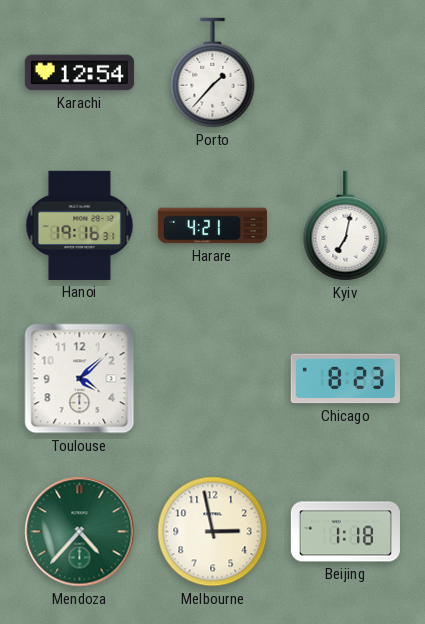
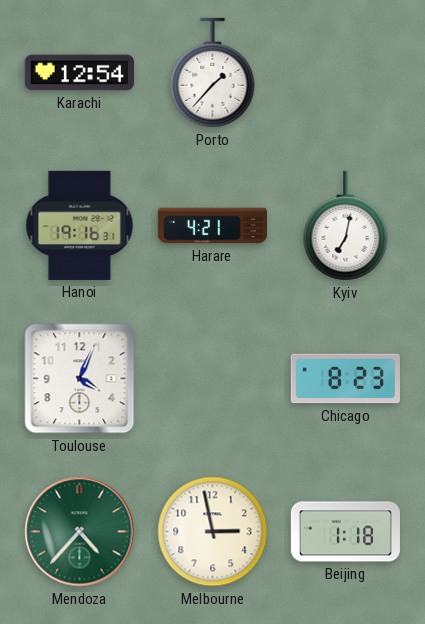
Toulouse: 4:08 -> 4:04 (80, 379)
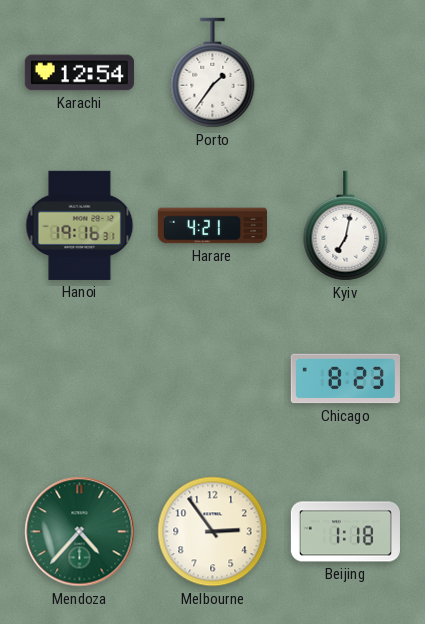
Porto: 1:37 -> 1:36 (213, 73)
Toulouse: 4:04 -> none (80, 379)
Melbourne: 2:58 -> 2:54 (213, 532)
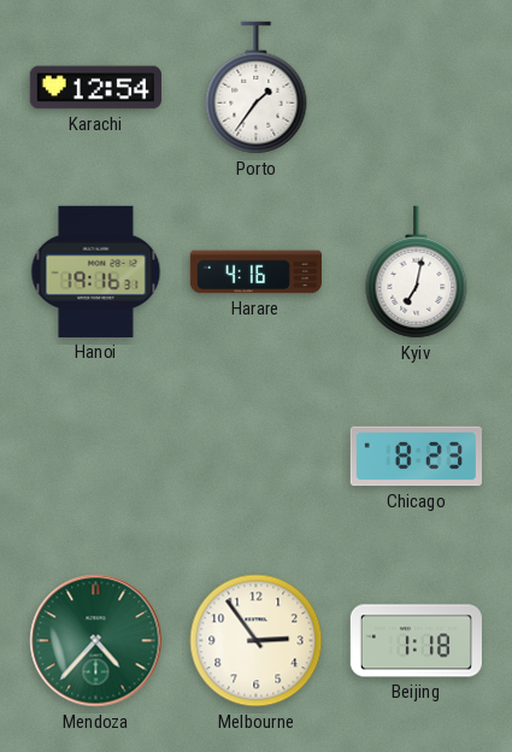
Harare: 4:21 -> 4:16 (255, 272)
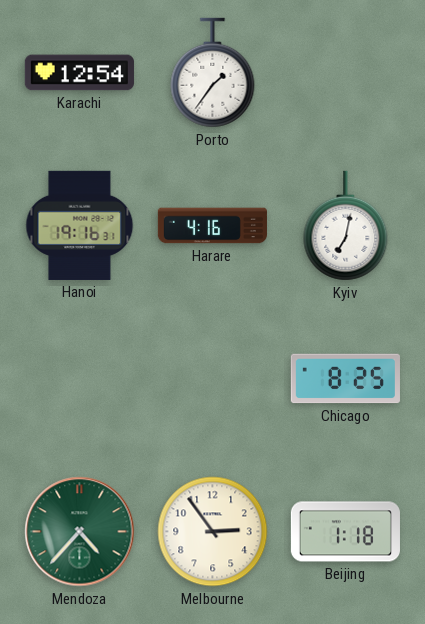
Chicago: 8:23 -> 8:25 (345, 379)
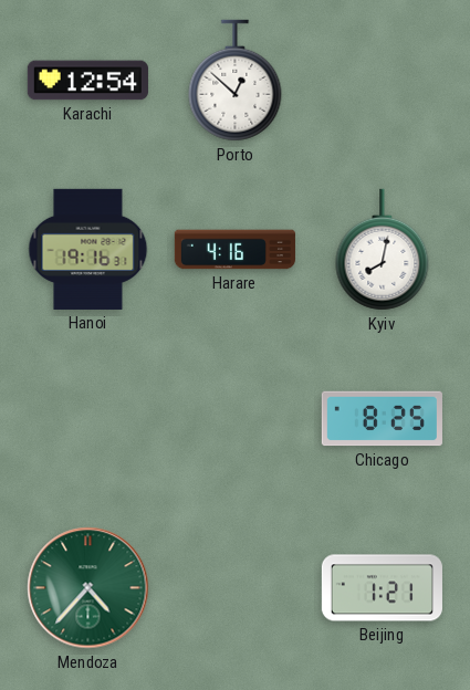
Porto: 1:36 -> 12:52 (236, 81)
Kyiv: 7:02 -> 8:02 (383, 250)
Melbourne: 2:54 -> none (213, 532)
Beijing: 1:18 -> 1:21 (382, 588)
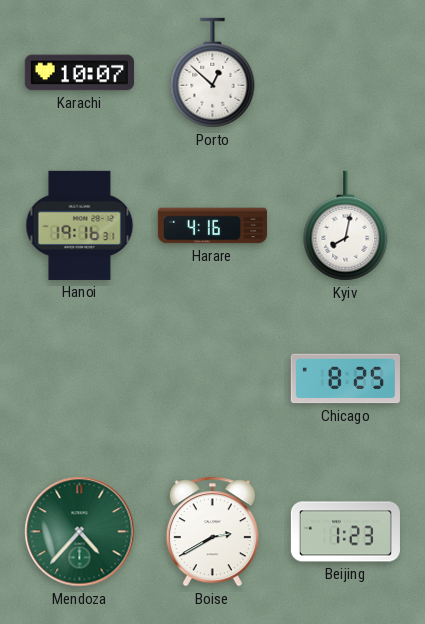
Karachi: 12:54 -> 10:07 (79, 73)
Boise: none -> 2:40 (212, 532)
Beijing: 1:21 -> 1:23 (345, 532)
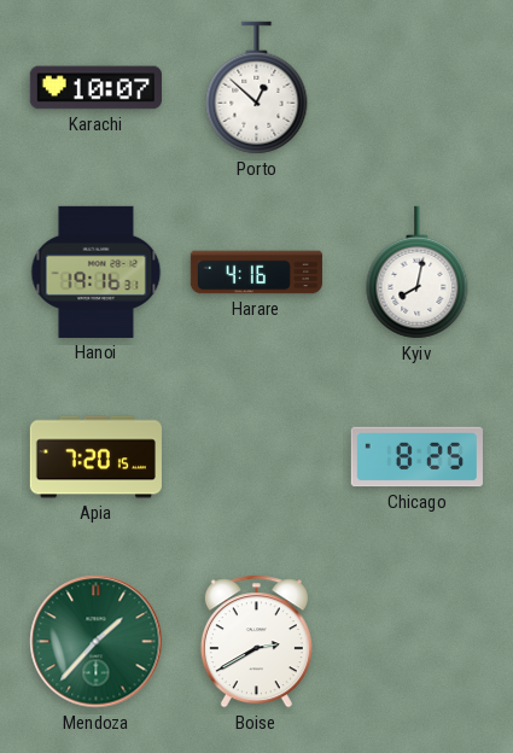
Apia: none -> 7:20 (95, 457)
Mendoza: 4:37 -> 1:37 (97, 642)
Beijing: 1:23 -> none (345, 532)
